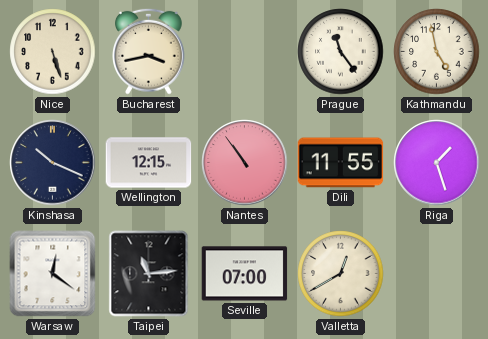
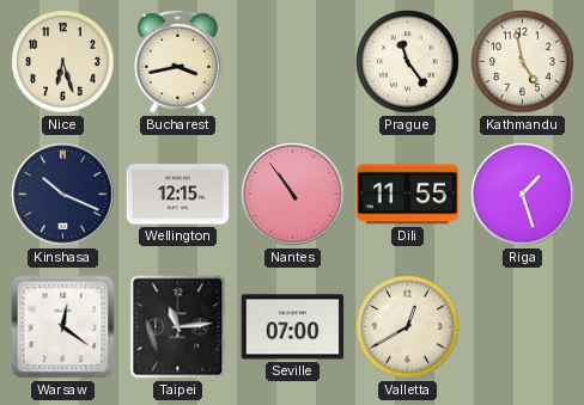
Nice: 5:27 -> 6:27 (63, 62)
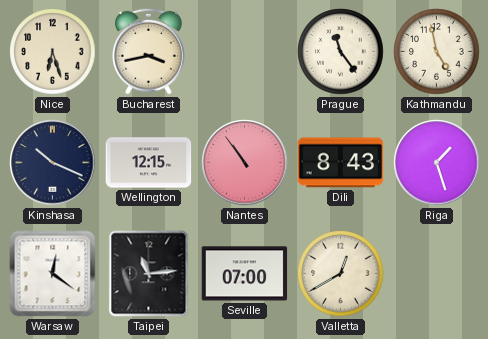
Dili: 11:55 -> 8:43 (341, 163)
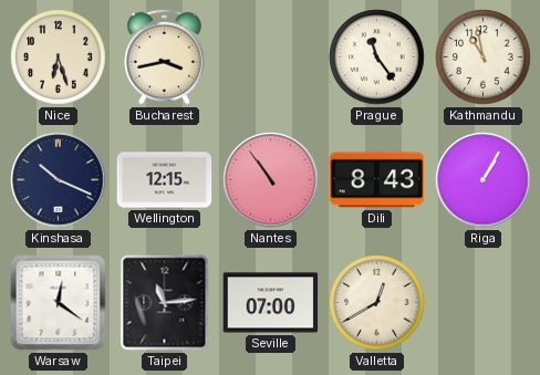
Kathmandu: 4:58 -> 10:58 (484, 58)
Riga: 1:27 -> 1:05 (484, 180)
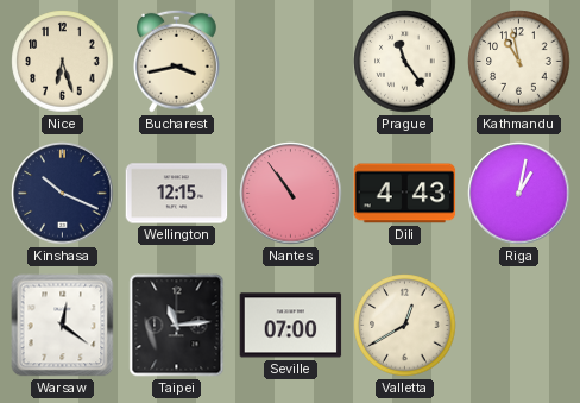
Dili: 8:43 -> 4:43 (405, 194)
Riga: 1:05 -> 1:02 (519, 194)
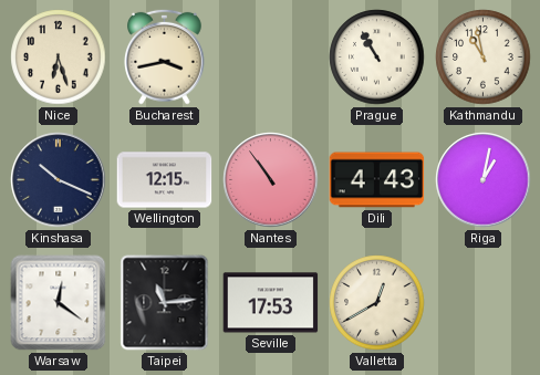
Prague: 11:24 -> 10:55 (377, 58)
Seville: 07:00 -> 17:53 (271, 303)
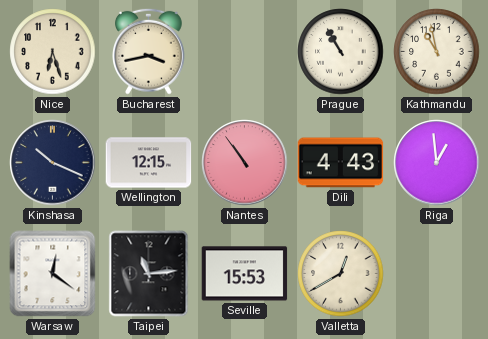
Riga: 1:02 -> 12:59 (437, 163)
Seville: 17:53 -> 15:53 (245, 274)
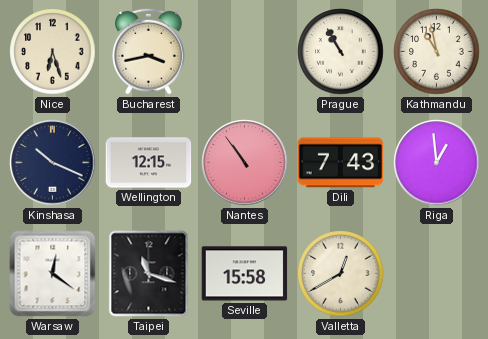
Dili: 4:43 -> 7:43 (341, 163)
Taipei: 11:14 -> 11:18 (149, 274)
Seville: 15:53 -> 15:58 (245, 274)
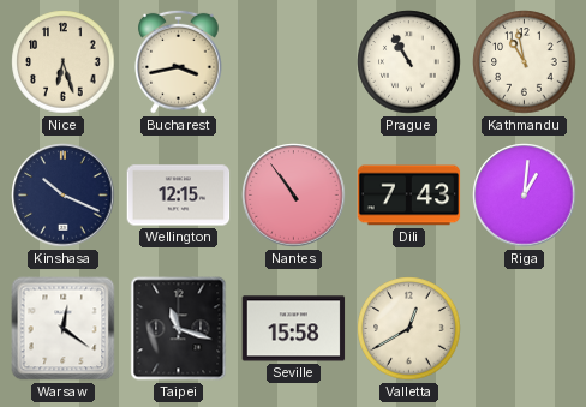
Riga: 12:59 -> 1:01 (525, 196)
